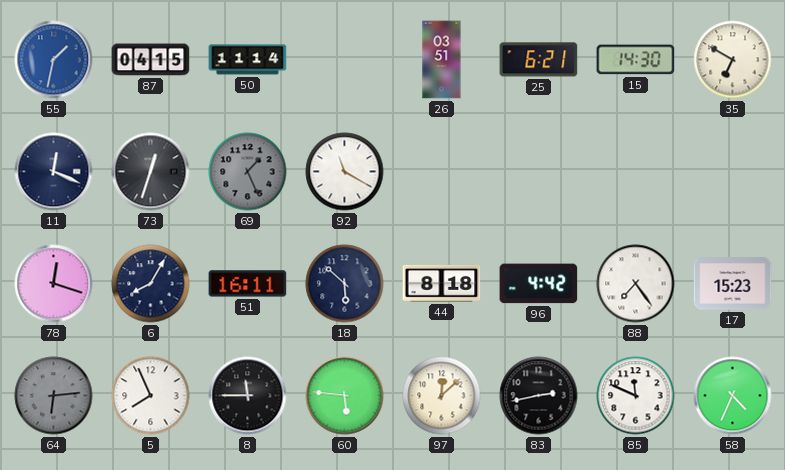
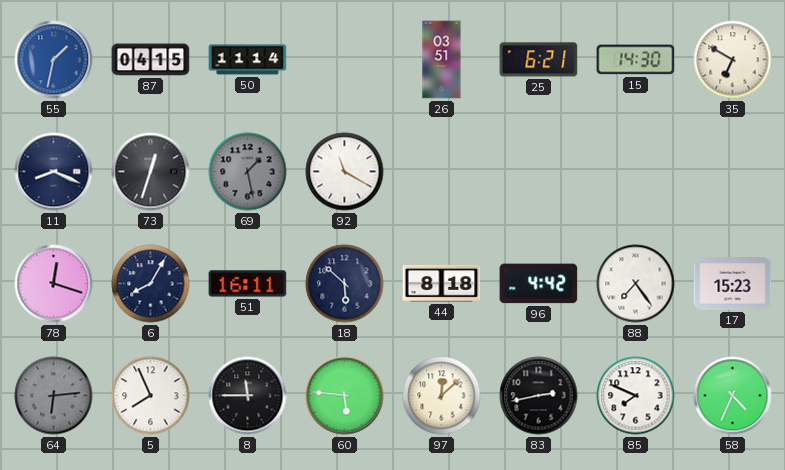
11: 12:19 -> 8:19 (54, 172)
69: 1:26 -> 1:28 (248, 172)
85: 11:49 -> 7:49 (636, 396)
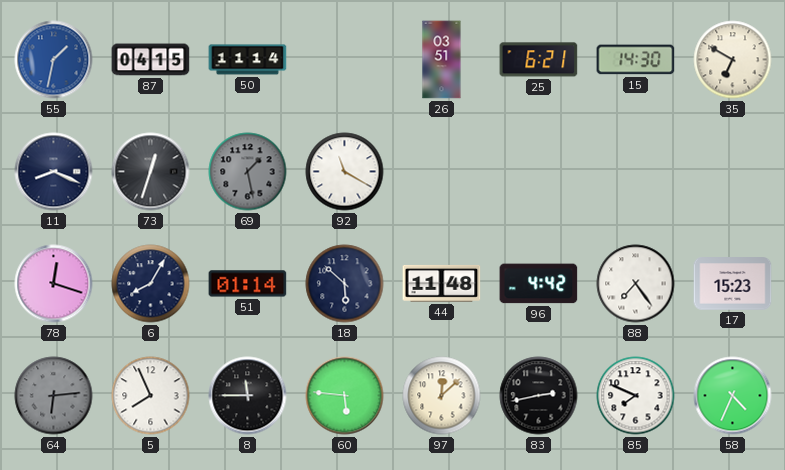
51: 16:11 -> 01:14 (248, 284)
44: 8:18 -> 11:48 (442, 283)
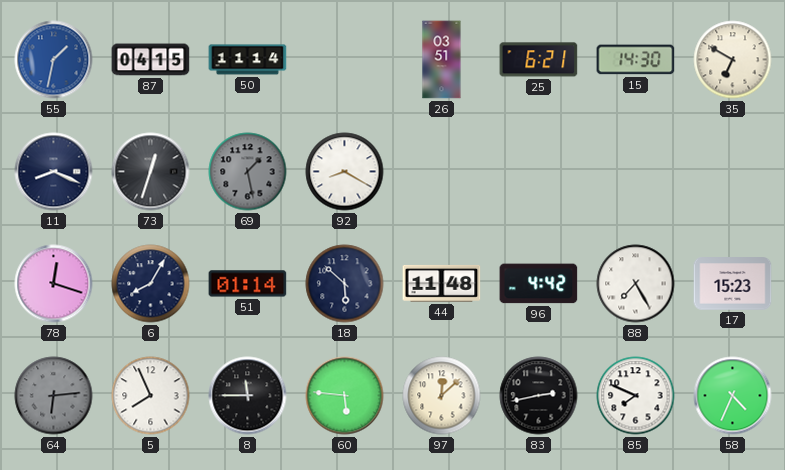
92: 11:20 -> 8:20 (345, 172)
88: 7:24 -> 7:25 (636, 284)
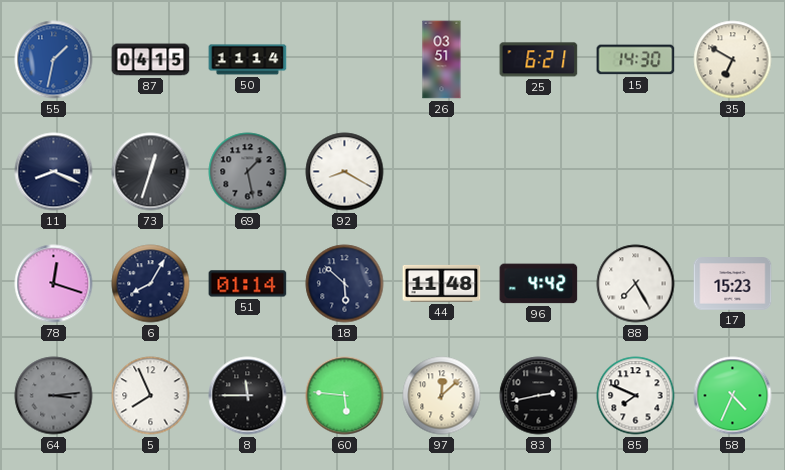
64: 6:14 -> 3:14 (54, 396)
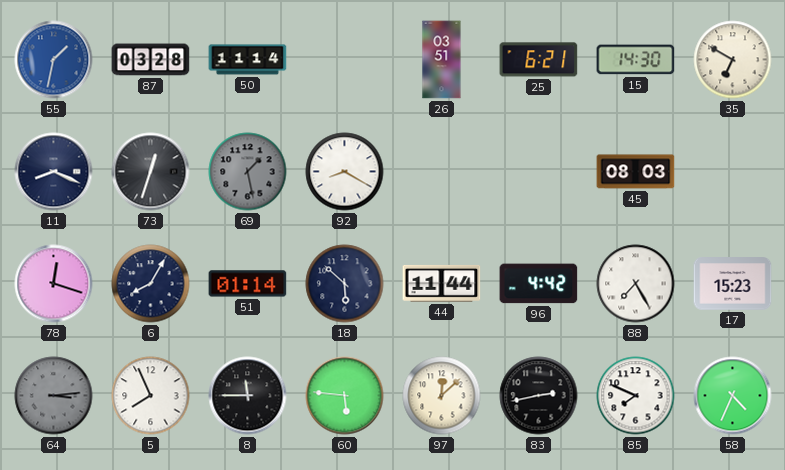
87: 04:15 -> 03:28 (151, 60)
45: none -> 08:03 (636, 172)
44: 11:48 -> 11:44 (442, 283)
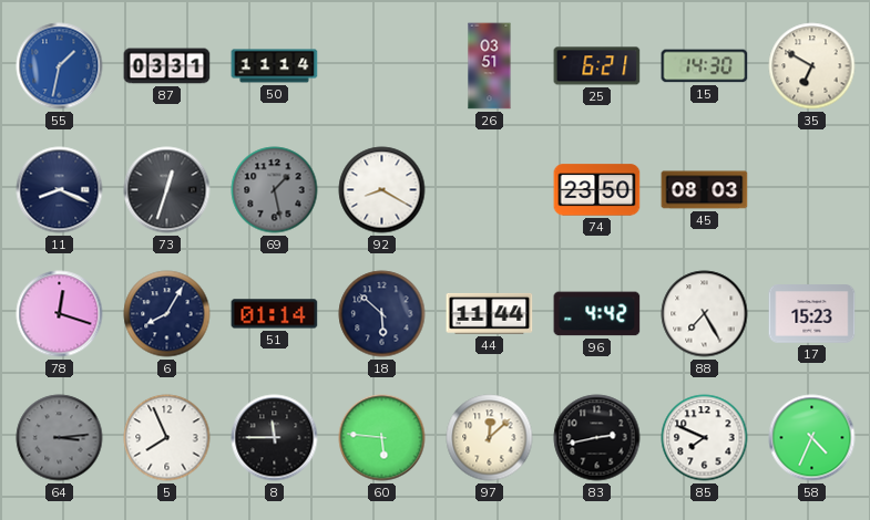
87: 03:28 -> 03:31 (167, 66)
74: none -> 23:50 (597, 190)
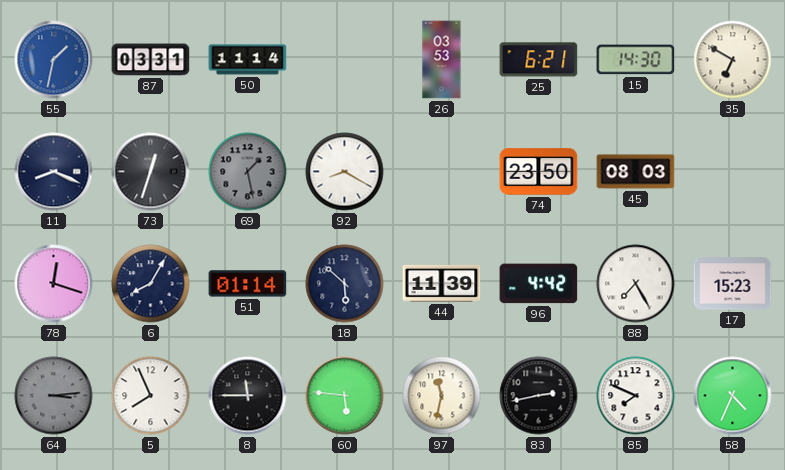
26: 03:51 -> 03:53 (442, 60)
44: 11:44 -> 11:39 (442, 283)
97: 12:08 -> 11:32 (442, 396)
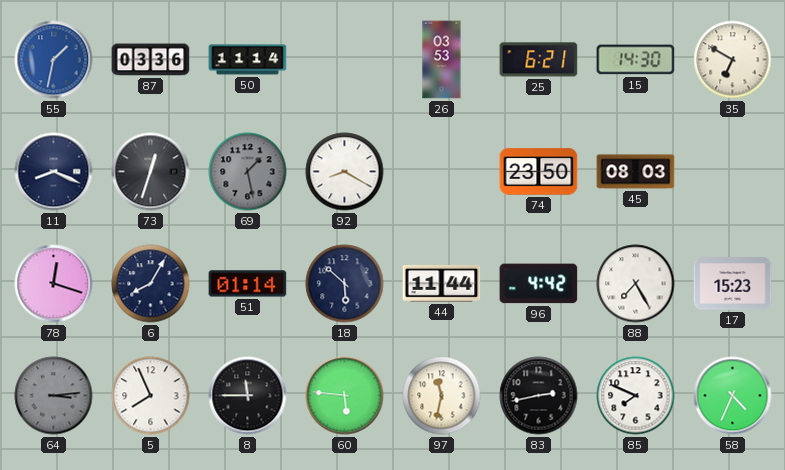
87: 03:31 -> 03:36 (151, 60)
44: 11:39 -> 11:44 (442, 283)
